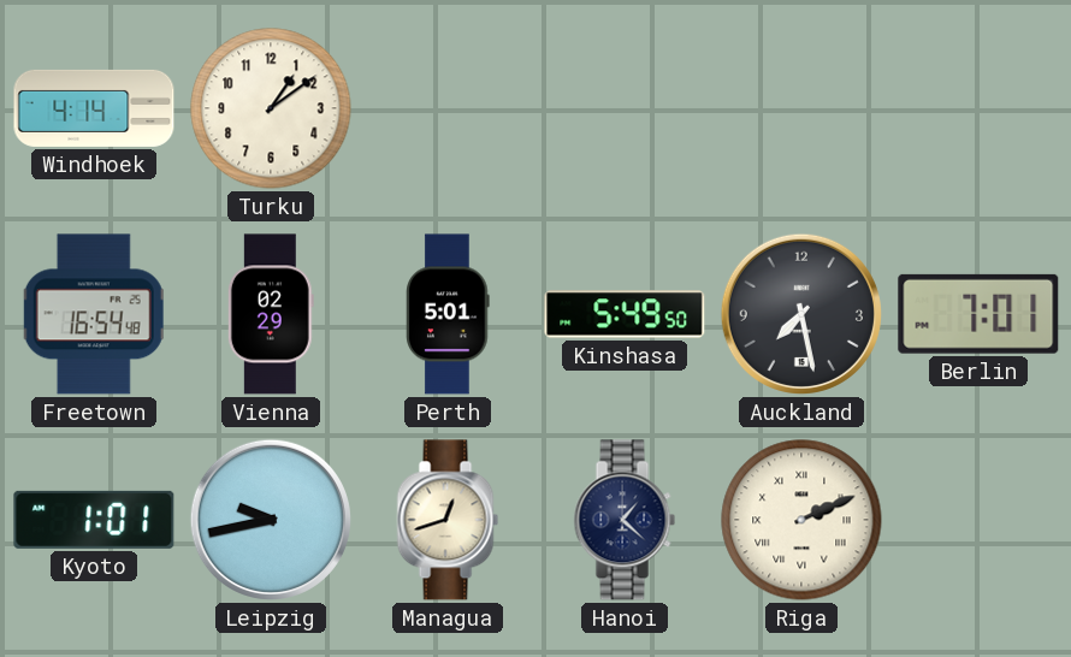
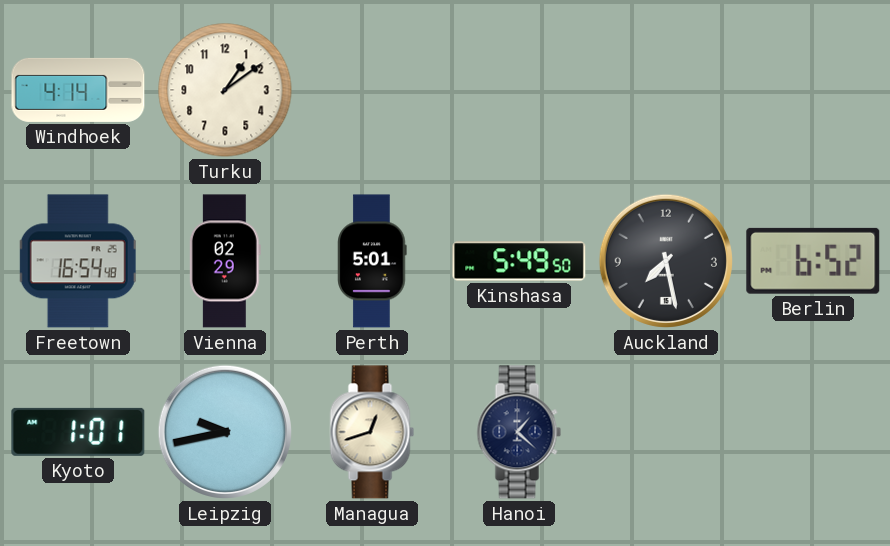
Berlin: 7:01 -> 6:52 (813, 261)
Riga: 2:11 -> none (801, 520)
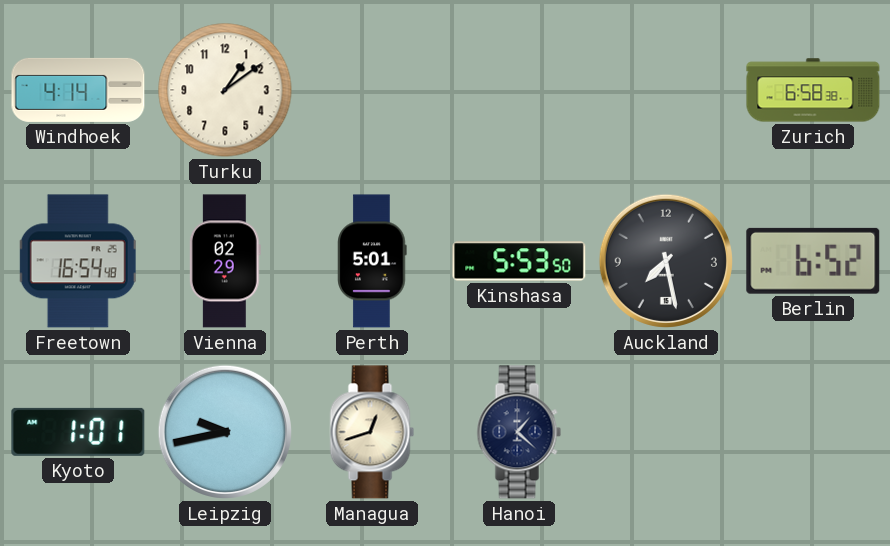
Zurich: none -> 6:58 (813, 90)
Kinshasa: 5:49 -> 5:53 (519, 261)
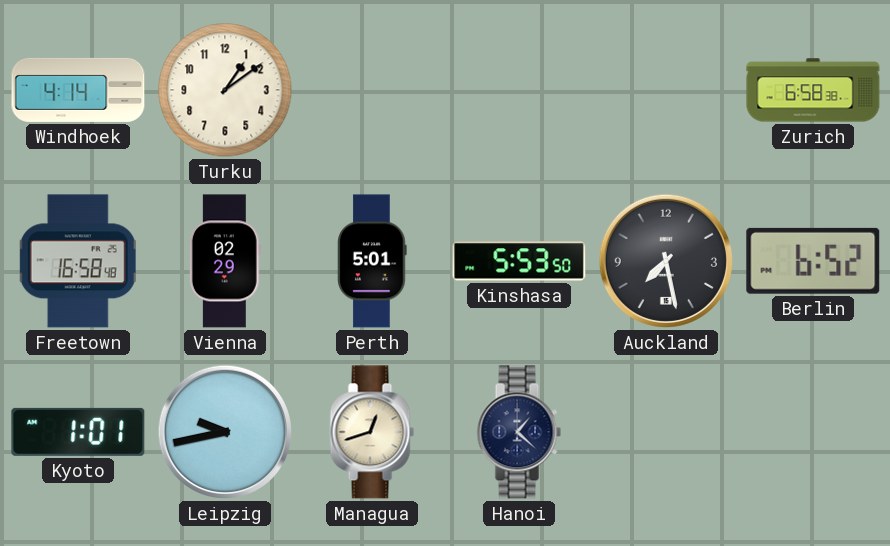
Freetown: 16:54 -> 16:58 (78, 261)
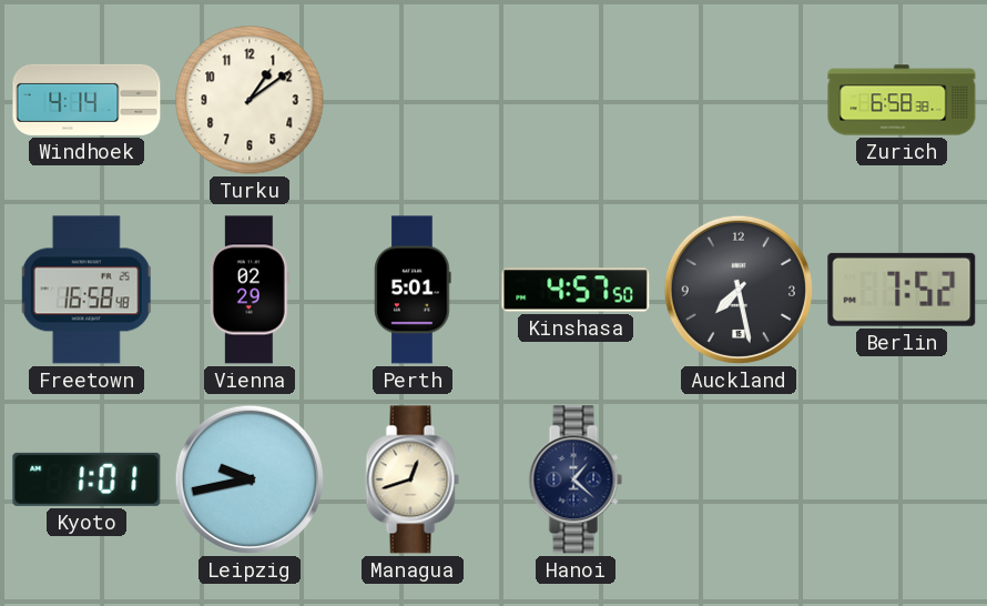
Kinshasa: 5:53 -> 4:57 (576, 290)
Berlin: 6:52 -> 7:52 (902, 290)
